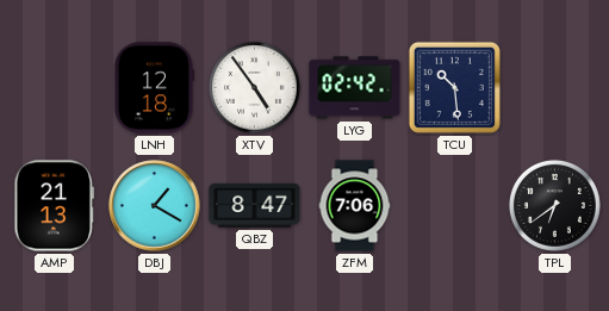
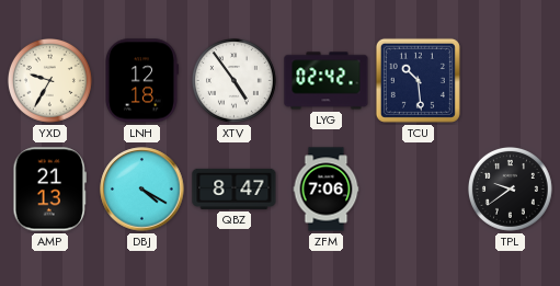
YXD: none -> 9:35 (49, 80)
DBJ: 1:20 -> 4:20 (142, 190)
TPL: 6:39 -> 9:39 (510, 188)
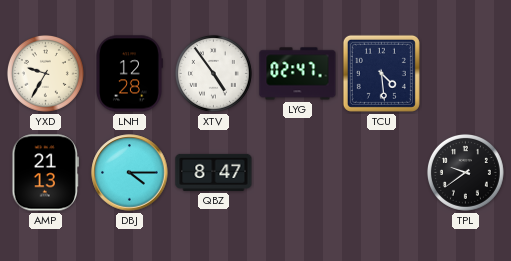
LNH: 12:18 -> 12:28 (129, 74)
LYG: 02:42 -> 02:47 (298, 74)
TCU: 10:29 -> 4:29 (381, 73)
DBJ: 4:20 -> 4:15 (130, 173)
ZFM: 7:06 -> none (327, 190)
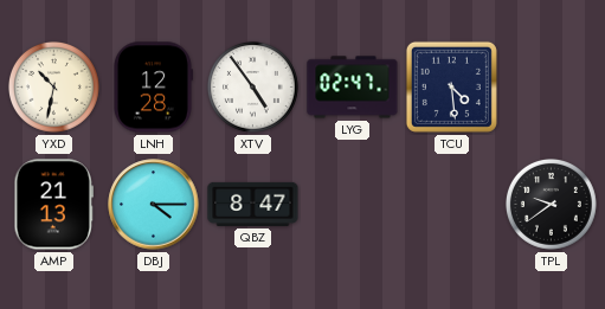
YXD: 9:35 -> 10:32 (53, 86)
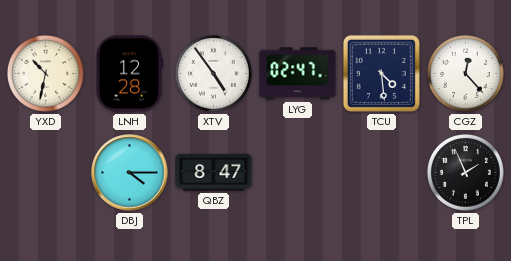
CGZ: none -> 12:23 (465, 73)
AMP: 21:13 -> none (53, 205)
TPL: 9:39 -> 1:56 (465, 172)
